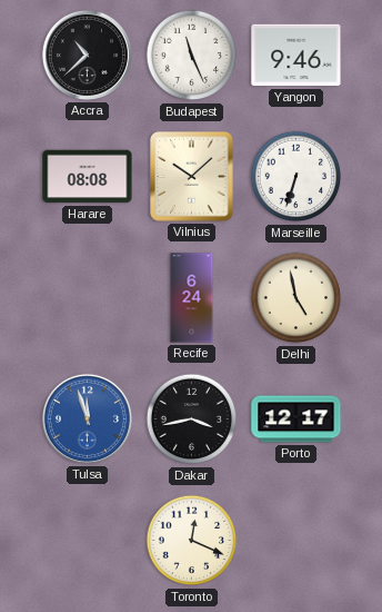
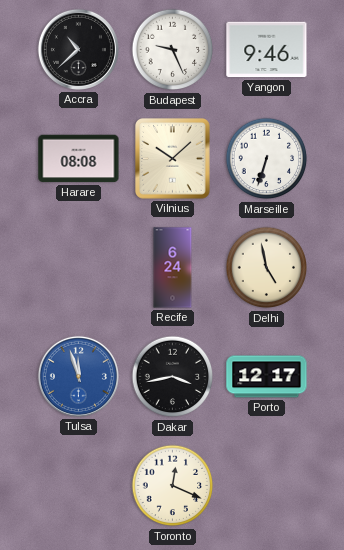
Budapest: 11:26 -> 9:26 (173, 50)
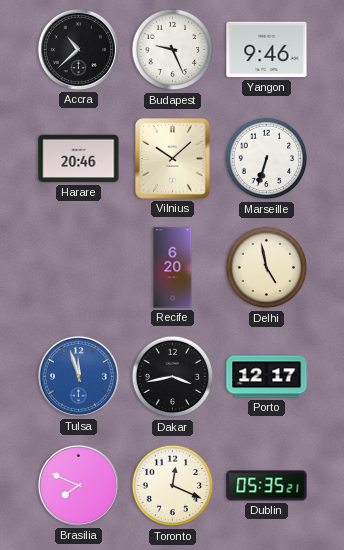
Harare: 08:08 -> 20:46 (79, 159)
Recife: 6:24 -> 6:20 (173, 268)
Brasilia: none -> 7:49 (78, 485)
Dublin: none -> 05:35 (267, 486)
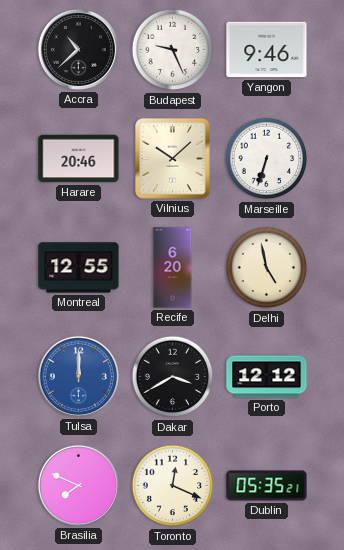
Montreal: none -> 12:55 (79, 268)
Tulsa: 11:57 -> 12:00 (78, 376)
Dakar: 3:43 -> 3:40 (173, 377)
Porto: 12:17 -> 12:12 (267, 377)
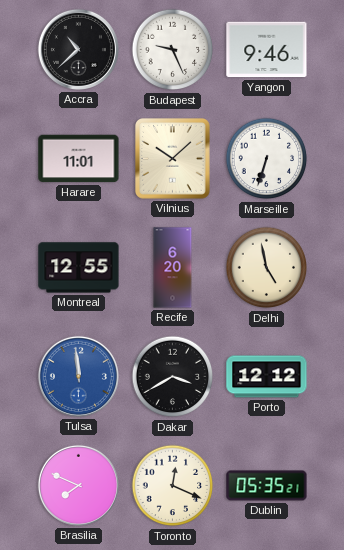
Harare: 20:46 -> 11:01 (79, 159)
Tulsa: 12:00 -> 11:59 (78, 376)
